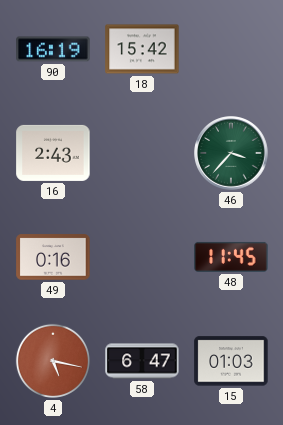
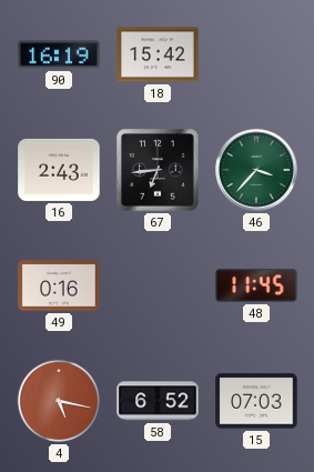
67: none -> 6:44 (158, 170)
58: 6:47 -> 6:52 (158, 401)
15: 01:03 -> 07:03 (256, 401)
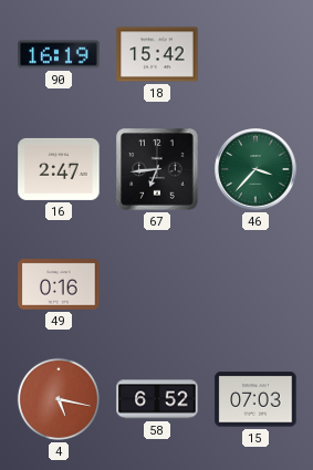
16: 2:43 -> 2:47 (59, 169)
48: 11:45 -> none (256, 285)
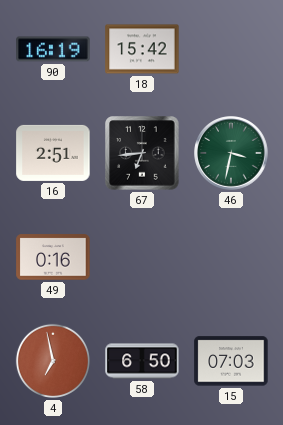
16: 2:47 -> 2:51 (53, 153)
46: 3:37 -> 3:32 (231, 153)
4: 5:17 -> 6:58 (53, 361)
58: 6:52 -> 6:50 (142, 361)
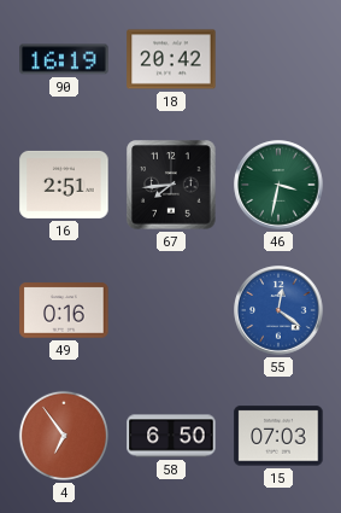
18: 15:42 -> 20:42 (171, 59)
67: 6:44 -> 7:44 (171, 185)
55: none -> 12:21 (278, 310)
4: 6:58 -> 6:54 (64, 436)
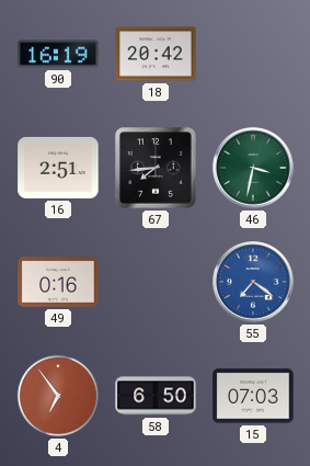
55: 12:21 -> 7:21 (253, 282)
